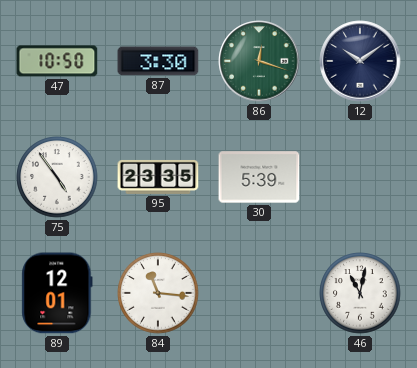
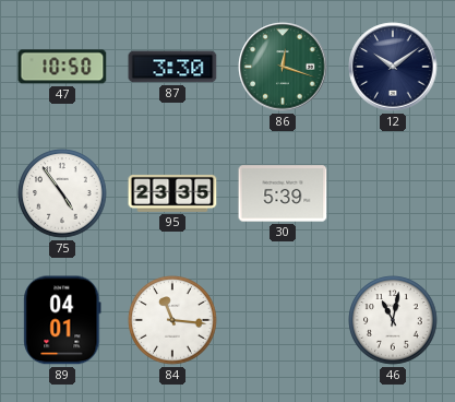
89: 12:01 -> 04:01 (62, 320)
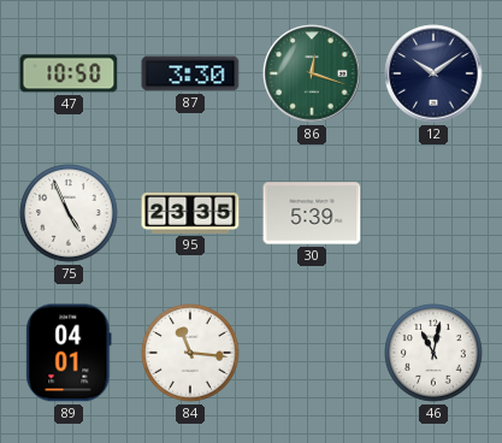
75: 4:54 -> 4:56 (69, 213)
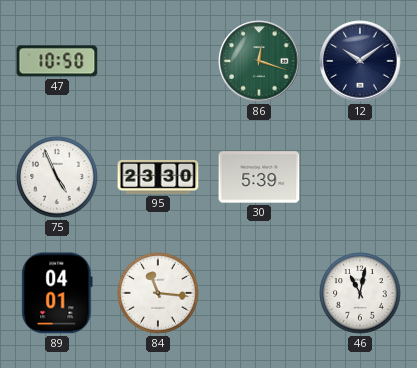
87: 3:30 -> none (190, 73)
95: 23:35 -> 23:30 (158, 177)
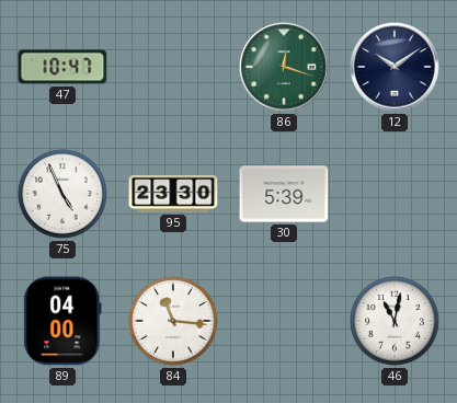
47: 10:50 -> 10:47 (62, 67)
89: 04:01 -> 04:00 (62, 321)
